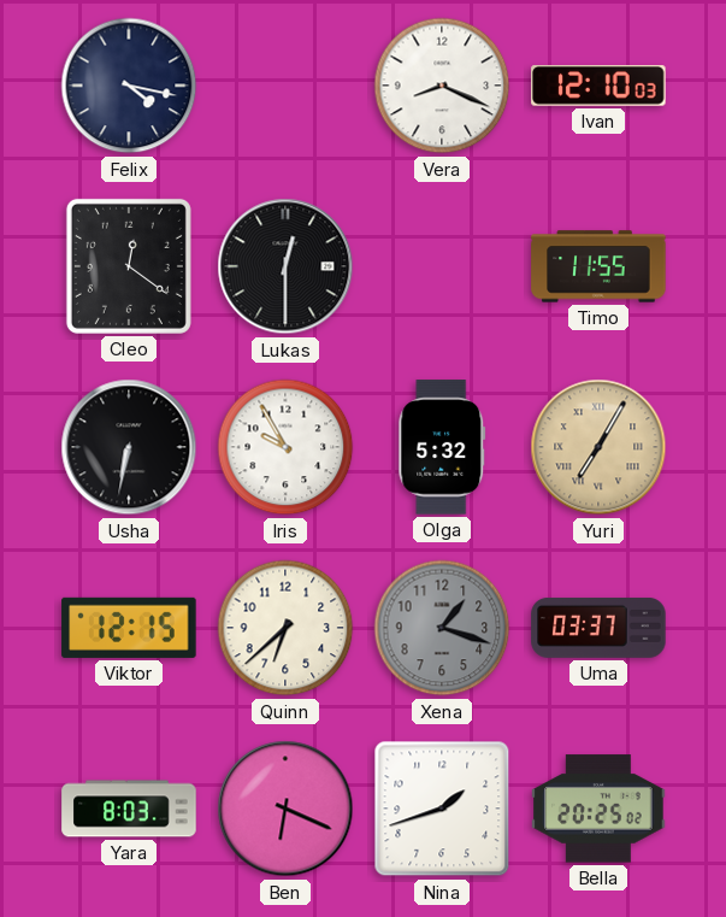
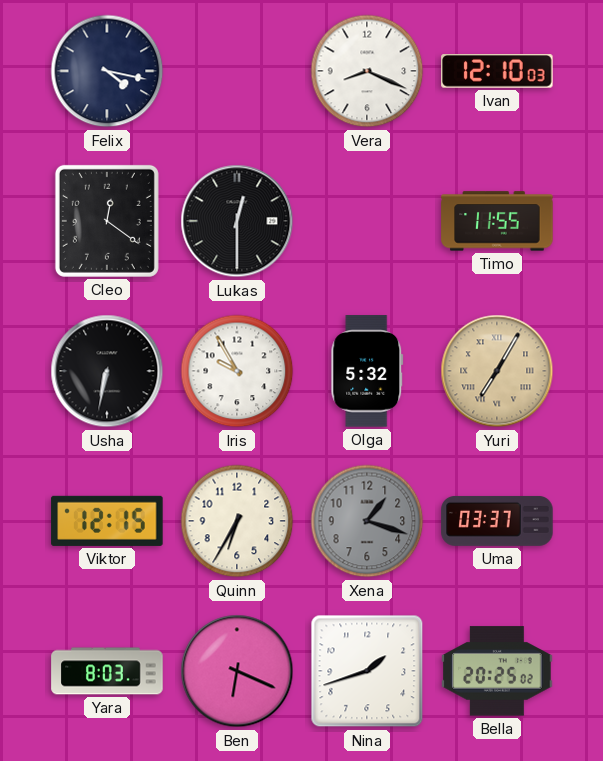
Quinn: 6:38 -> 6:35 (237, 521)
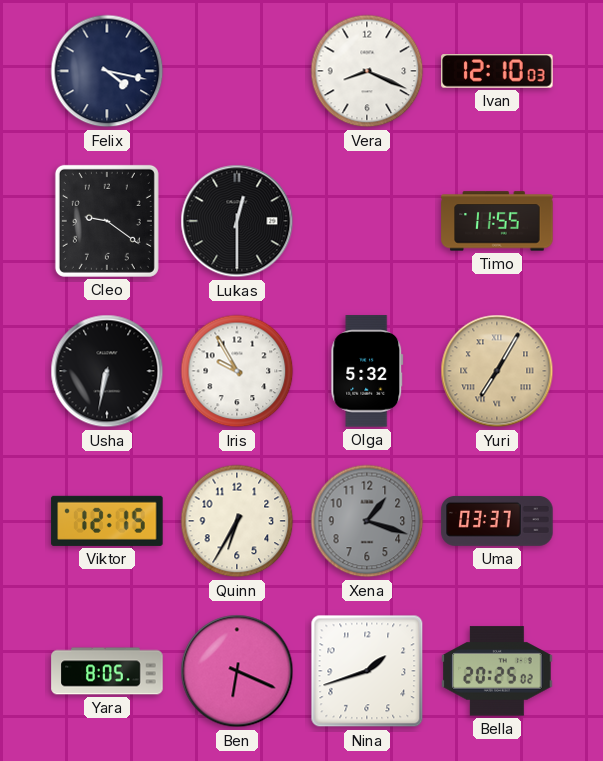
Cleo: 12:21 -> 9:21 (107, 221)
Yara: 8:03 -> 8:05 (107, 671)
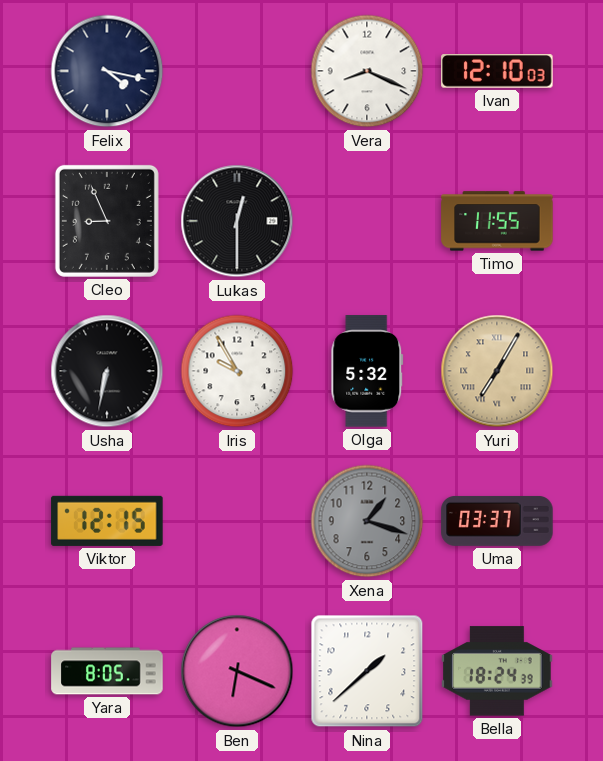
Cleo: 9:21 -> 8:56 (107, 221)
Quinn: 6:35 -> none (237, 521)
Nina: 1:42 -> 1:38 (367, 671)
Bella: 20:25 -> 18:24 (497, 671)
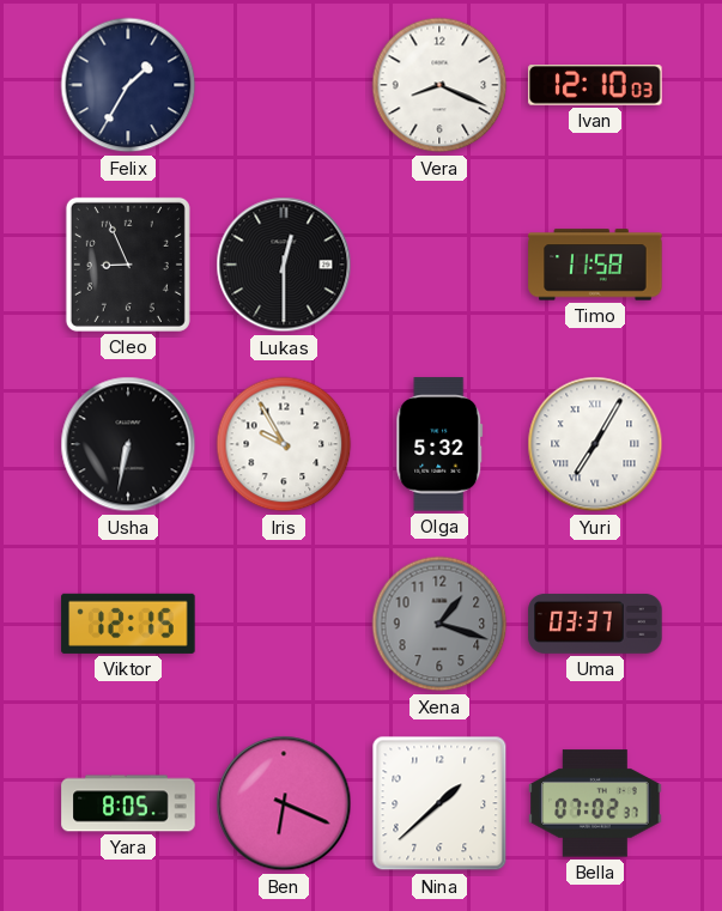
Felix: 4:17 -> 1:35 (128, 85)
Timo: 11:55 -> 11:58 (595, 265)
Yuri dial: champagne -> white (595, 444)
Bella: 18:24 -> 07:02 (595, 803)
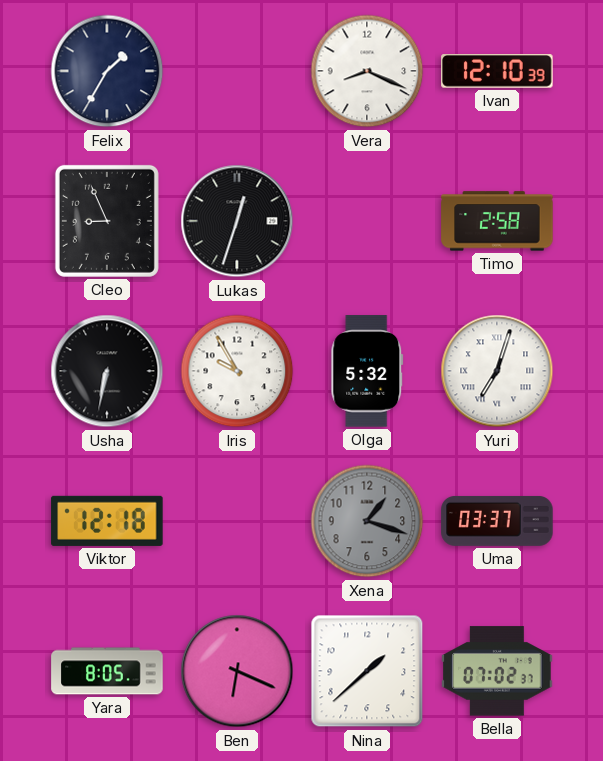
Ivan: 12:10:03 -> 12:10:39 (497, 72)
Lukas: 12:30 -> 12:33 (237, 221)
Timo: 11:58 -> 2:58 (497, 221)
Yuri: 7:05 -> 7:03 (497, 371)
Viktor: 12:15 -> 12:18 (107, 521)
